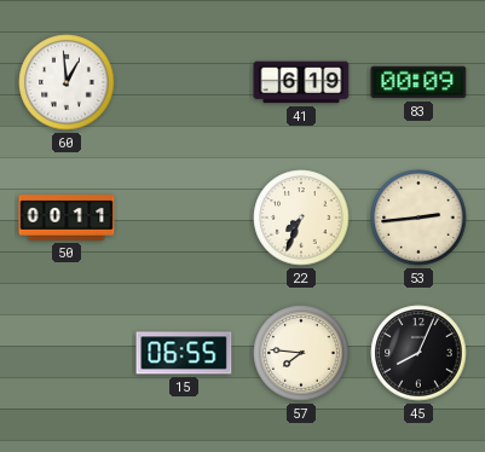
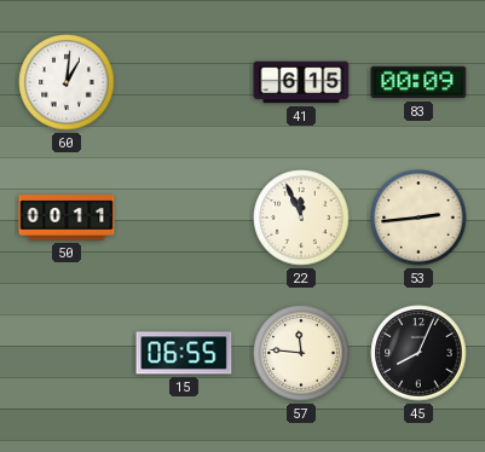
60: 12:59 -> 1:01 (67, 82)
41: 6:19 -> 6:15 (301, 82)
22: 7:34 -> 11:56 (301, 218)
57: 7:46 -> 11:46 (301, 353)
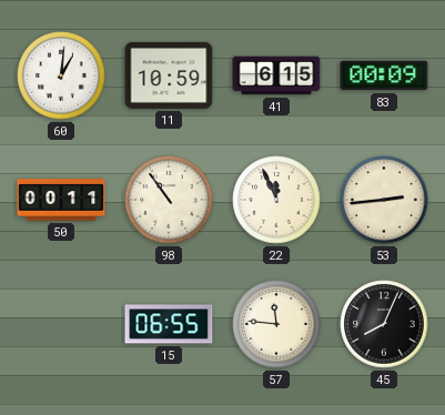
11: none -> 10:59 (169, 75)
98: none -> 10:54 (169, 200)
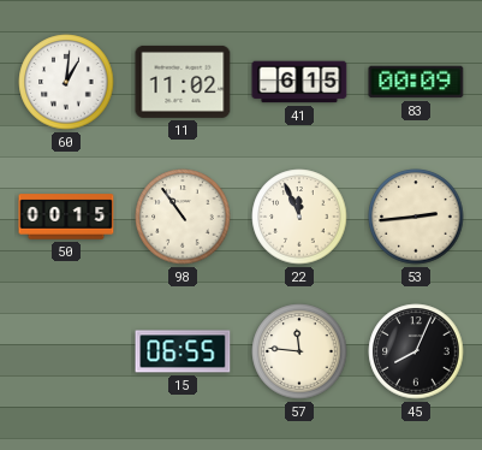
11: 10:59 -> 11:02 (183, 82)
50: 00:11 -> 00:15 (66, 217)
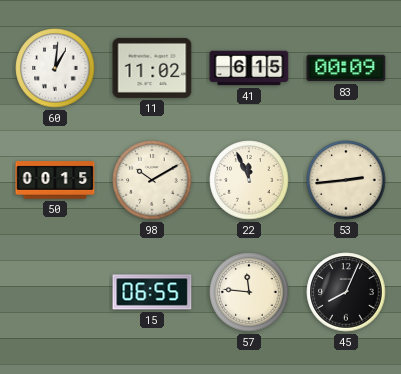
98: 10:54 -> 10:10 (152, 180)
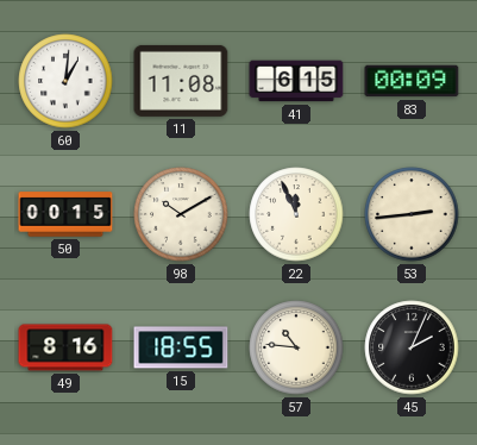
11: 11:02 -> 11:08 (181, 81)
49: none -> 8:16 (65, 347)
15: 06:55 -> 18:55 (181, 347)
57: 11:46 -> 10:46 (296, 347)
45: 8:04 -> 2:04 (412, 347)
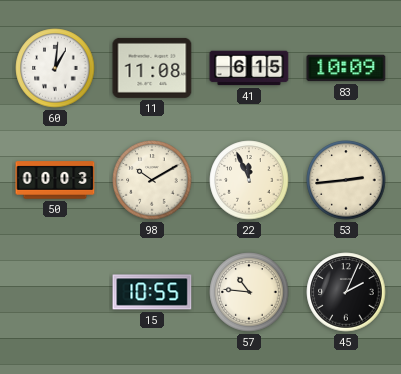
83: 00:09 -> 10:09 (346, 68)
50: 00:15 -> 00:03 (55, 180)
49: 8:16 -> none (65, 347)
15: 18:55 -> 10:55 (152, 292)
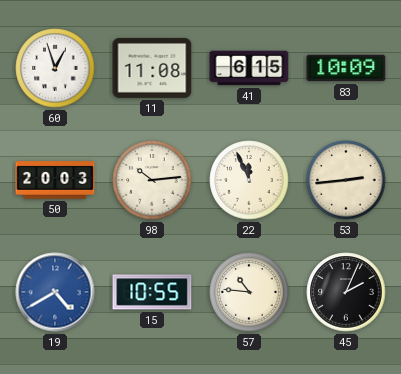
60: 1:01 -> 12:57 (55, 68)
50: 00:03 -> 20:03 (55, 180)
98: 10:10 -> 10:14 (152, 180)
19: none -> 4:40 (55, 292)
